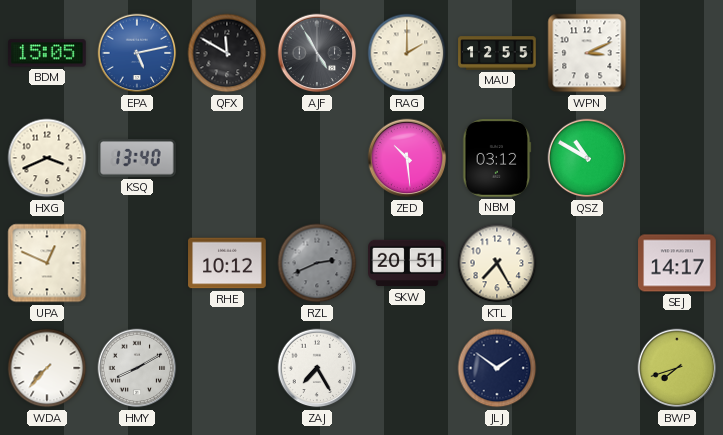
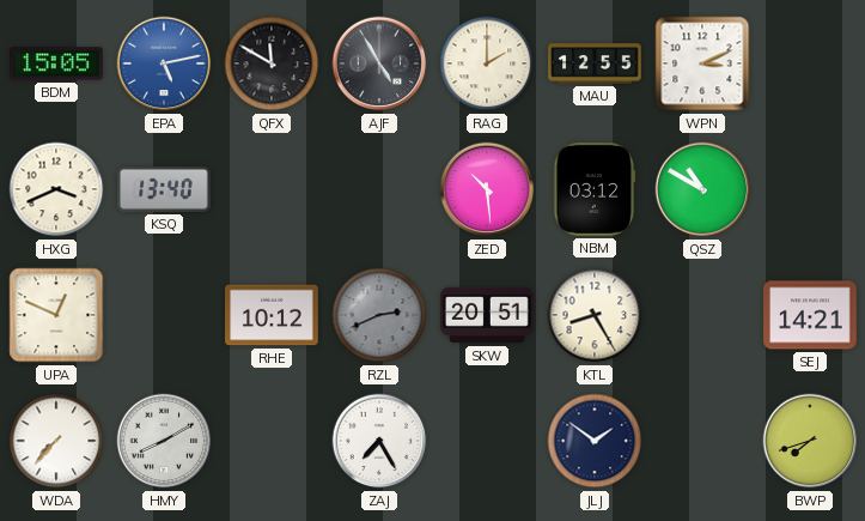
KTL: 7:25 -> 8:25 (595, 315)
SEJ: 14:17 -> 14:21 (810, 315)
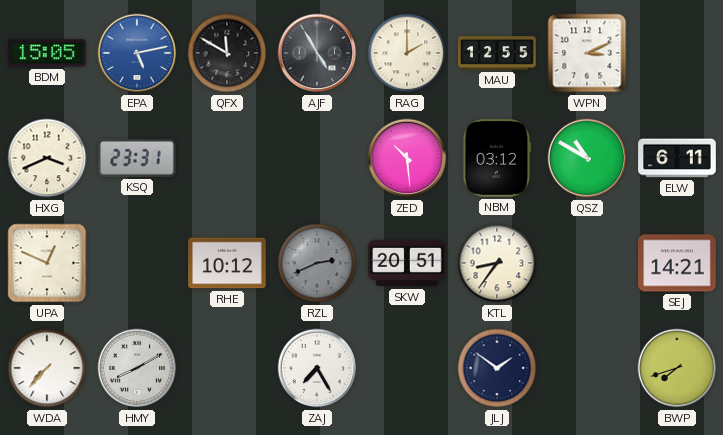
KSQ: 13:40 -> 23:31 (137, 159)
ELW: none -> 6:11 (677, 158)
KTL: 8:25 -> 8:36 (497, 263)
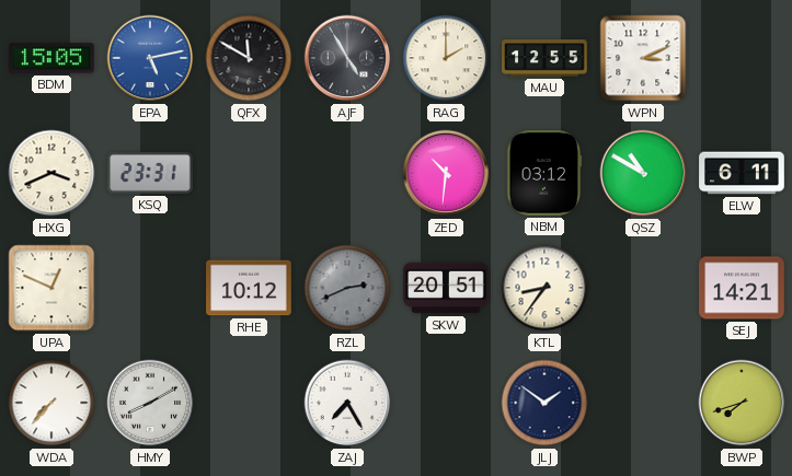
ZED: 10:29 -> 10:31 (446, 173)
